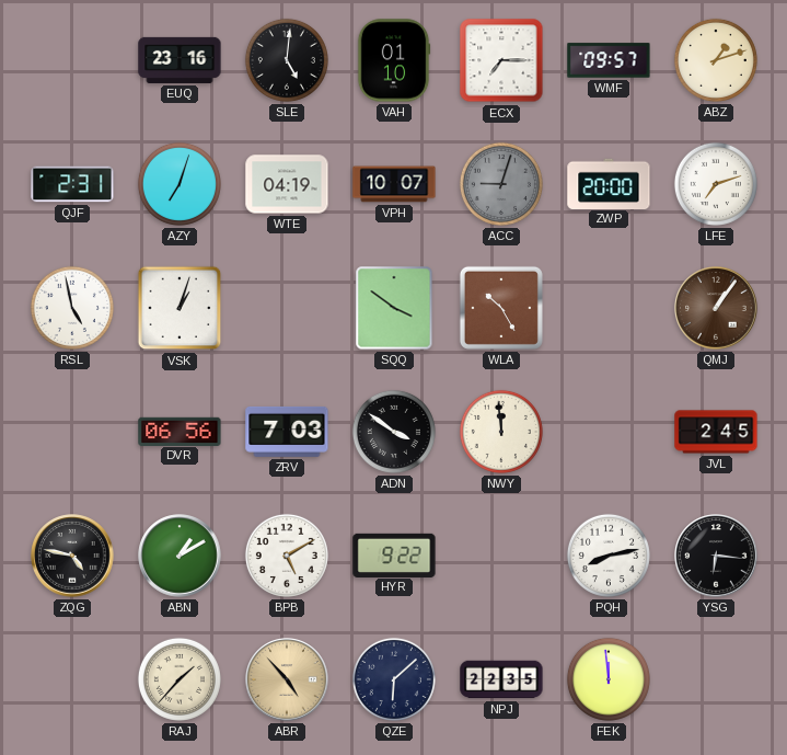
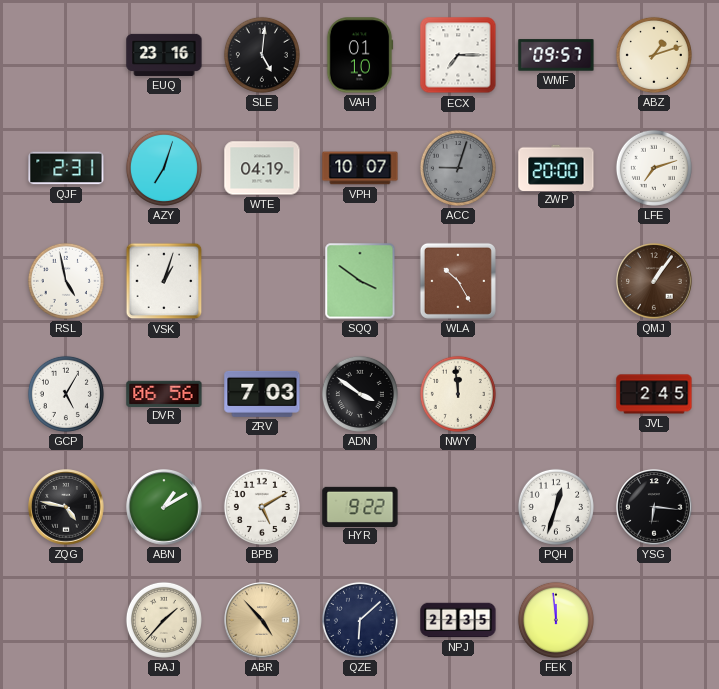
GCP: none -> 5:05 (66, 394)
PQH: 8:13 -> 12:33 (556, 507)
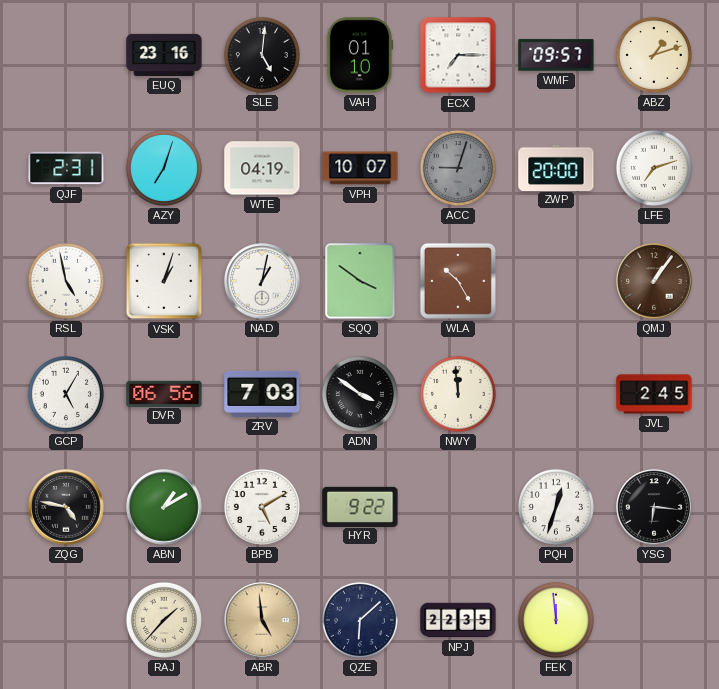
NAD: none -> 1:02 (262, 281)
ABR: 4:53 -> 4:59 (262, 620)
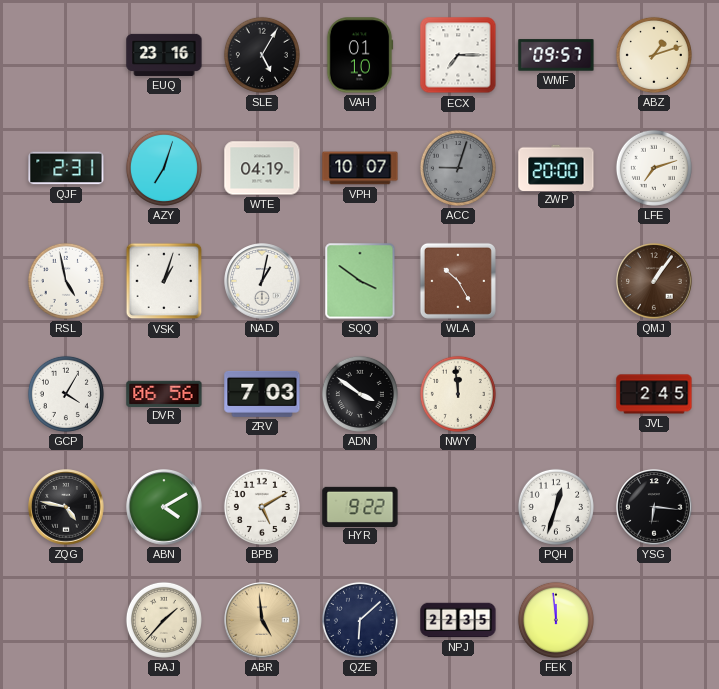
SLE: 5:01 -> 5:05 (262, 55)
GCP: 5:05 -> 4:05 (66, 394)
ABN: 1:10 -> 4:10 (164, 507)
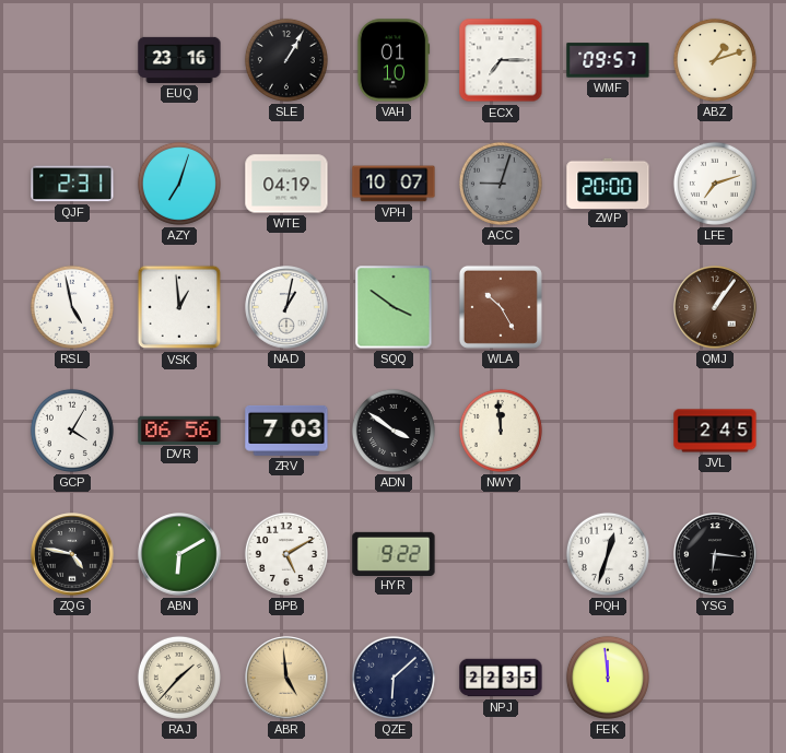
SLE: 5:05 -> 1:05 (286, 60)
VSK: 1:03 -> 12:59 (179, 307)
ABN: 4:10 -> 6:10 (179, 554)
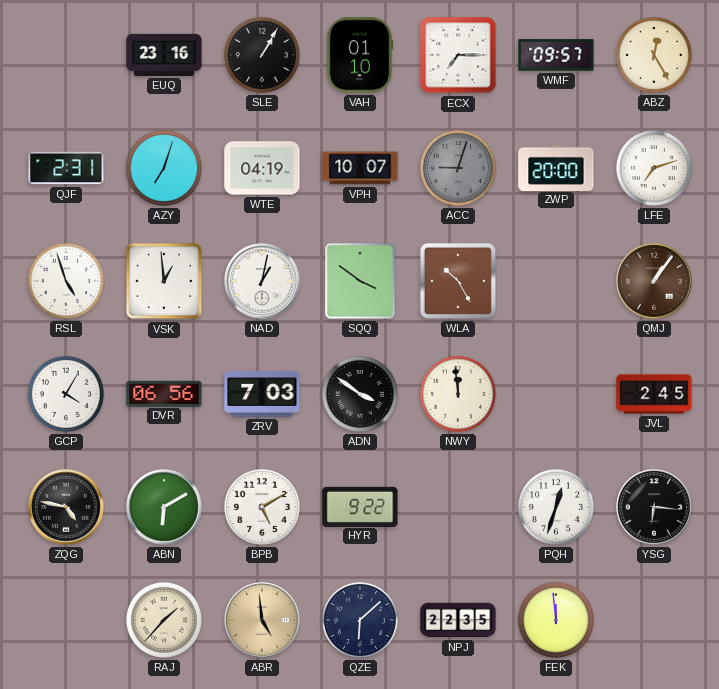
ABZ: 1:12 -> 12:25 (654, 55)
RSL: 4:58 -> 4:57 (66, 281)
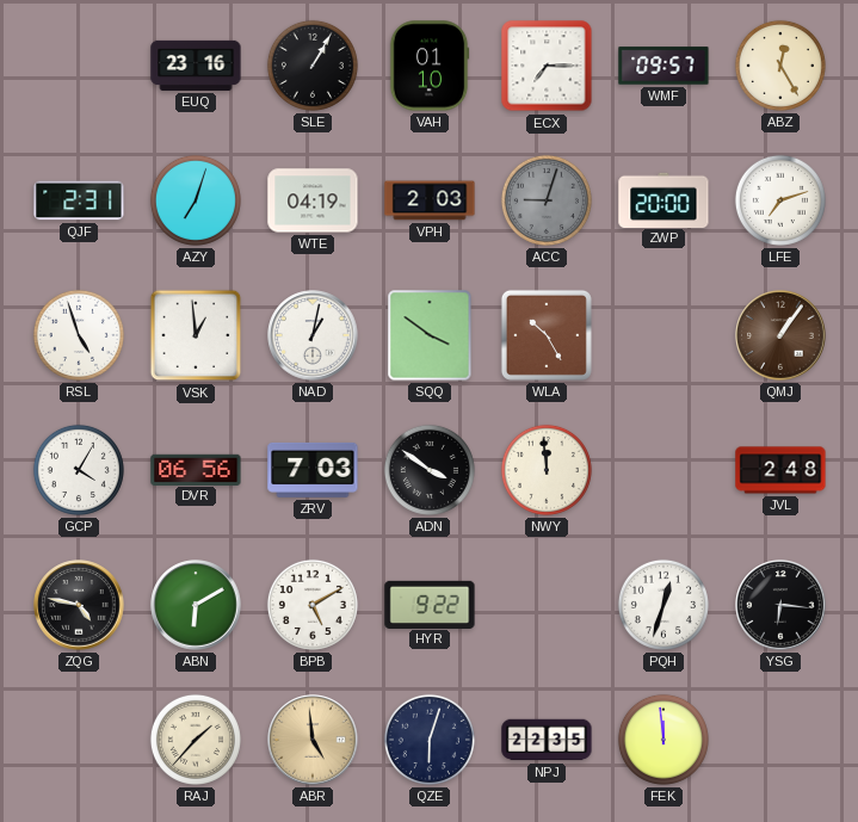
VPH: 10:07 -> 2:03 (430, 200)
JVL: 2:45 -> 2:48 (780, 470)
QZE: 6:08 -> 6:03 (430, 740)
